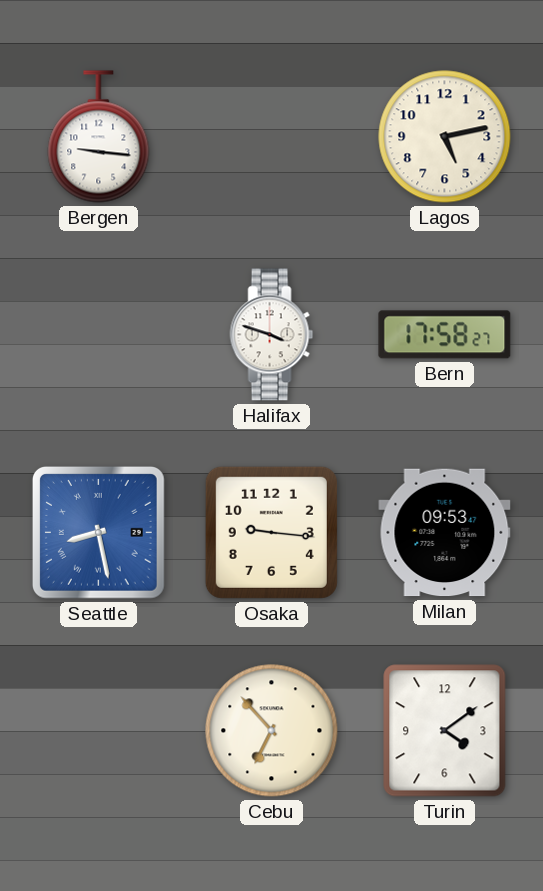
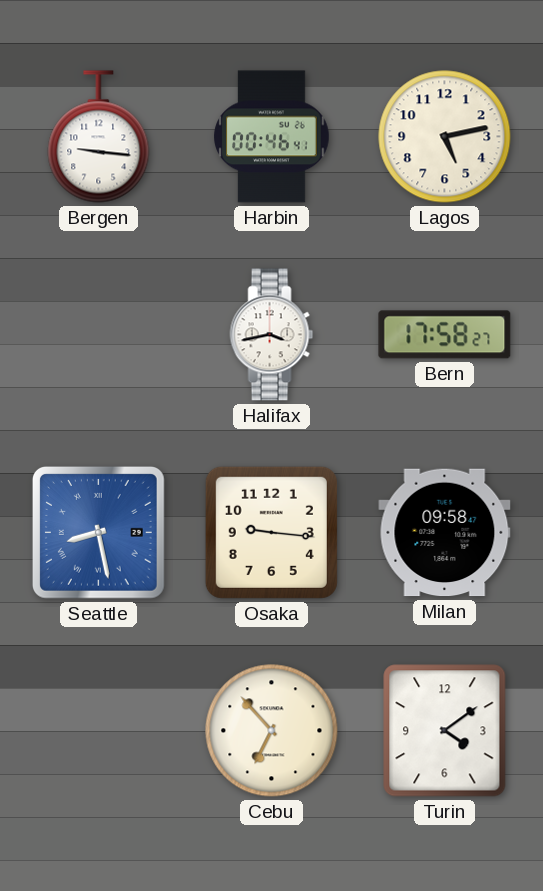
Harbin: none -> 00:46 (272, 137)
Halifax: 3:48 -> 3:43 (272, 335)
Milan: 09:53 -> 09:58 (445, 533)
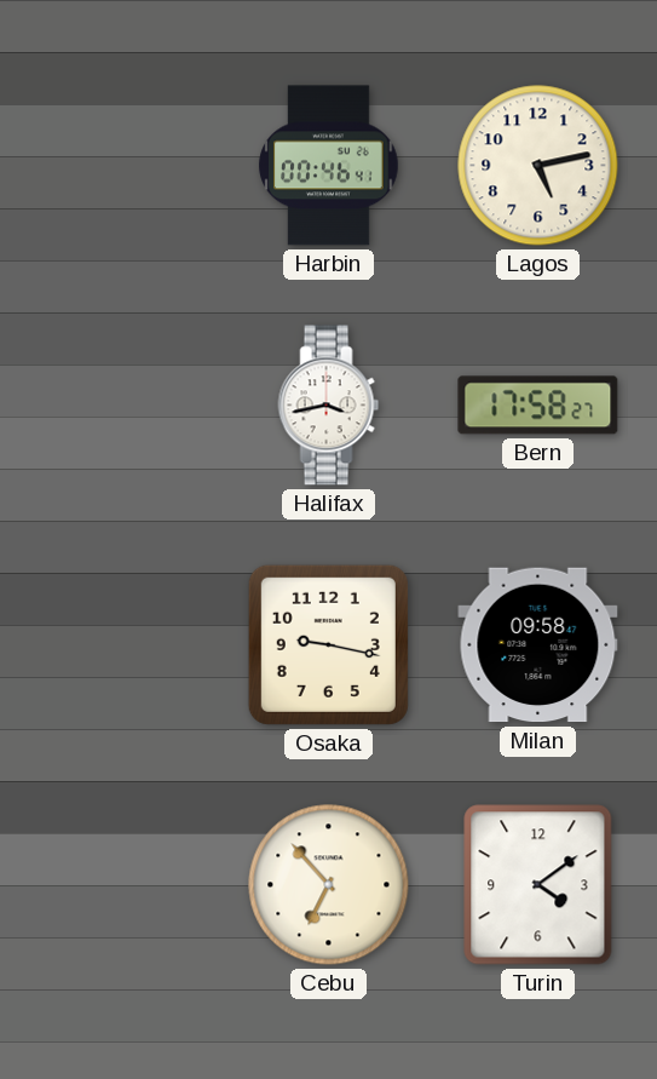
Bergen: 9:16 -> none (99, 137)
Seattle: 8:28 -> none (98, 532)
Osaka: 9:16 -> 9:17 (328, 644)
